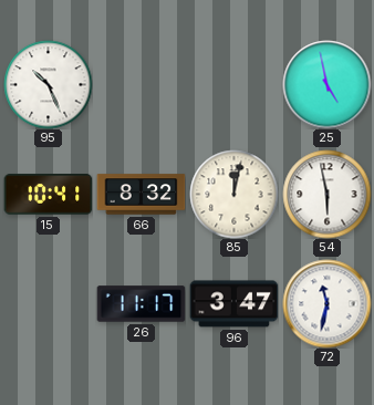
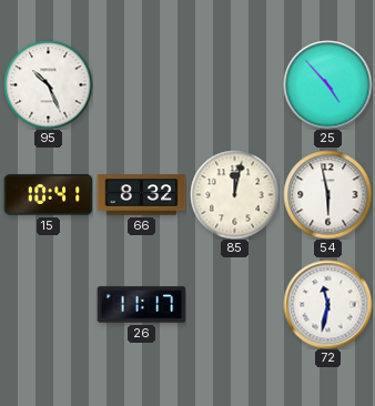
25: 4:58 -> 4:53 (327, 84)
96: 3:47 -> none (233, 304)
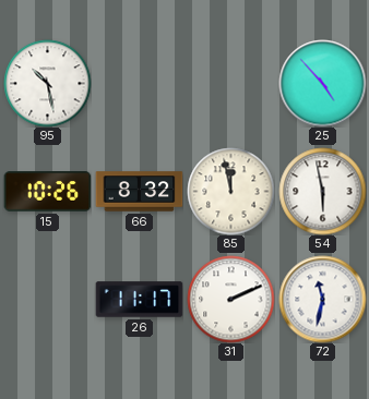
95: 10:26 -> 10:28 (47, 83)
15: 10:41 -> 10:26 (47, 192)
85: 12:02 -> 11:58 (230, 191)
31: none -> 2:11 (230, 299)
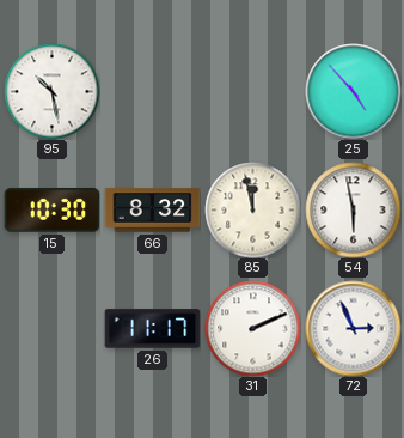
15: 10:26 -> 10:30 (51, 211)
72: 11:32 -> 2:56 (353, 328)
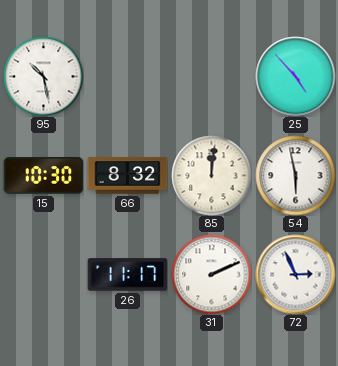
85: 11:58 -> 12:01 (211, 175)
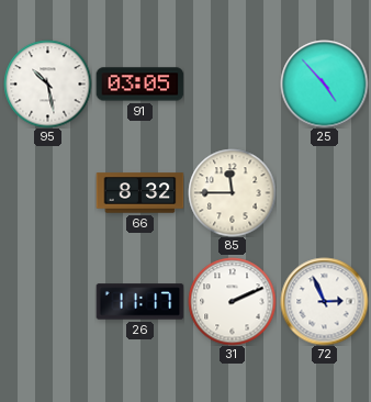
91: none -> 03:05 (139, 85)
15: 10:30 -> none (43, 176)
85: 12:01 -> 11:45 (232, 192)
54: 5:58 -> none (295, 175)
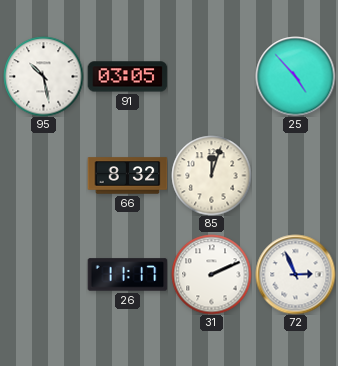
85: 11:45 -> 12:03 (211, 175)
